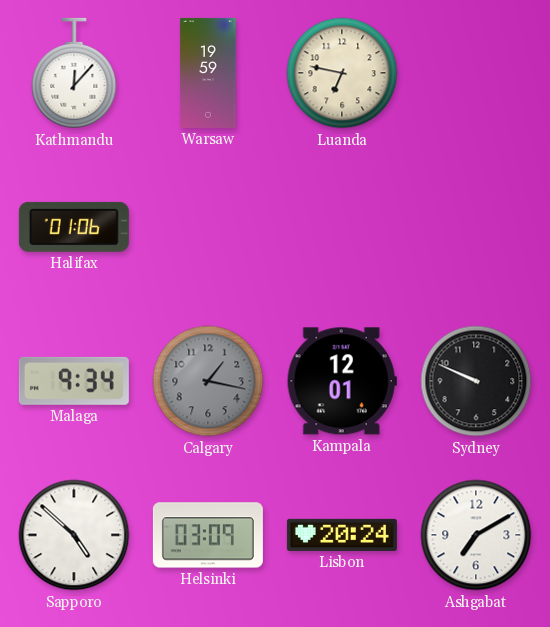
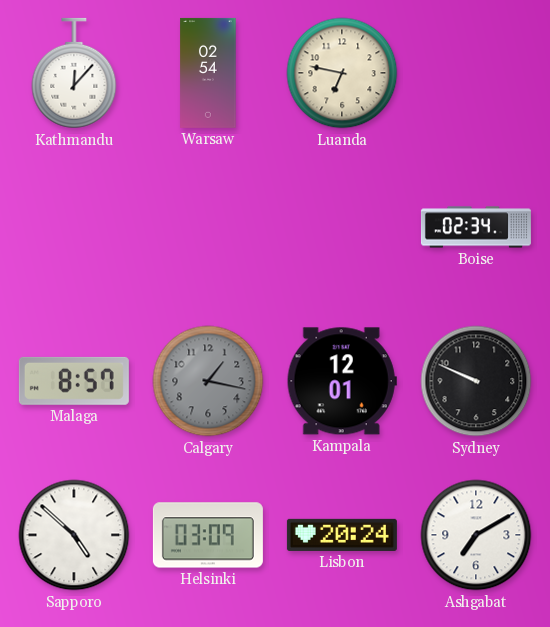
Warsaw: 19:59 -> 02:54 (208, 73)
Halifax: 01:06 -> none (74, 227)
Boise: none -> 02:34 (476, 227)
Malaga: 9:34 -> 8:57 (74, 381)
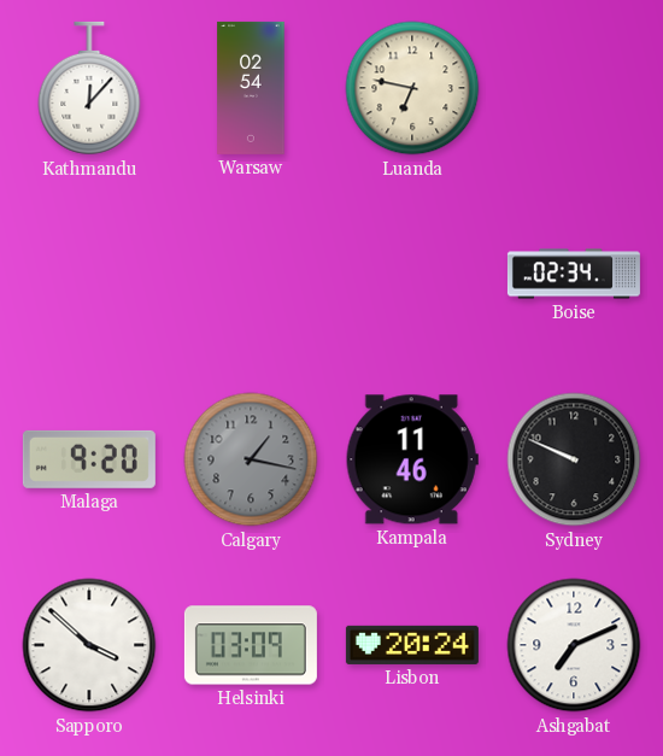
Malaga: 8:57 -> 9:20 (89, 459)
Kampala: 12:01 -> 11:46 (412, 459)
Sapporo: 4:52 -> 3:52 (89, 645)
Ashgabat: 7:10 -> 7:11 (574, 645)
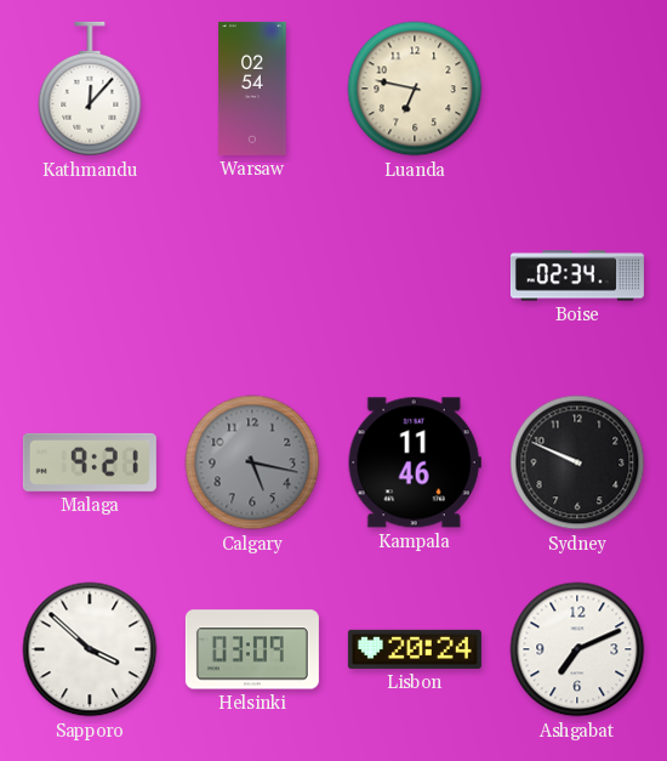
Malaga: 9:20 -> 9:21 (90, 462)
Calgary: 1:17 -> 5:17 (252, 462)
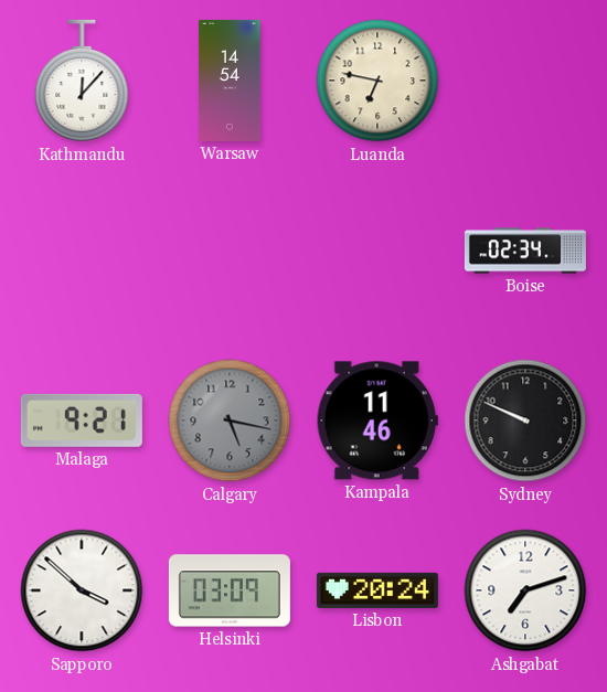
Warsaw: 02:54 -> 14:54 (230, 81)
Ashgabat: 7:11 -> 7:12 (525, 590)
